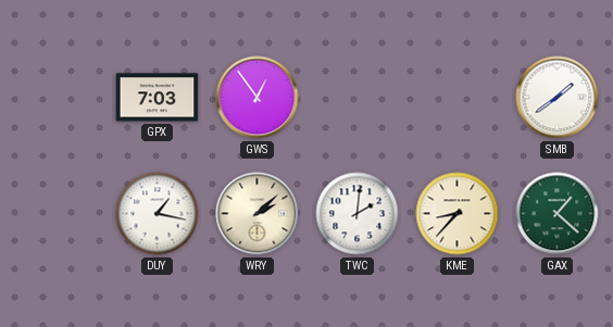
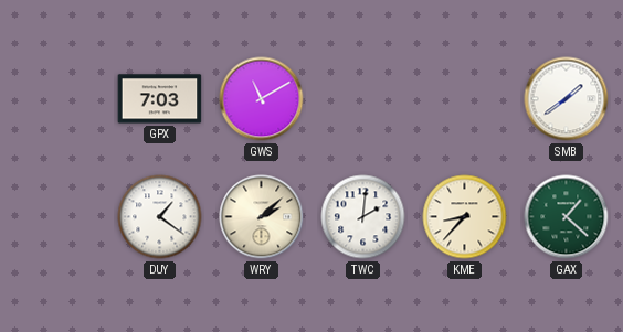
GWS: 12:54 -> 11:10 (262, 99)
DUY: 1:17 -> 1:21 (160, 217)
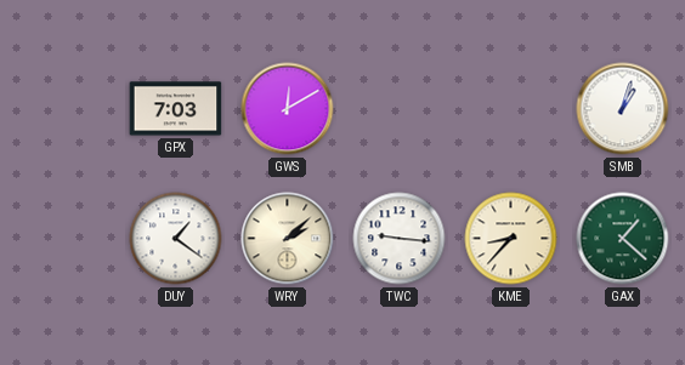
GWS: 11:10 -> 12:10 (288, 109)
SMB: 1:39 -> 1:03 (623, 109)
TWC: 2:01 -> 9:16 (400, 239)
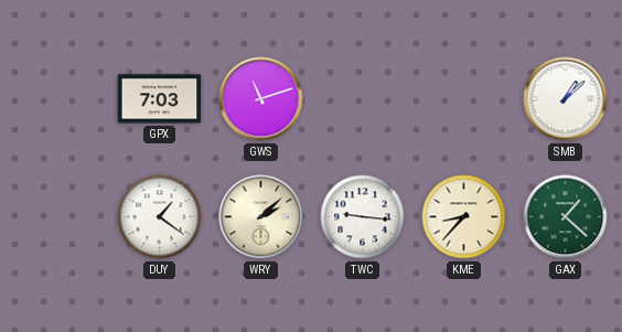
GWS: 12:10 -> 11:12 (261, 99)
SMB: 1:03 -> 1:08 (566, 99)
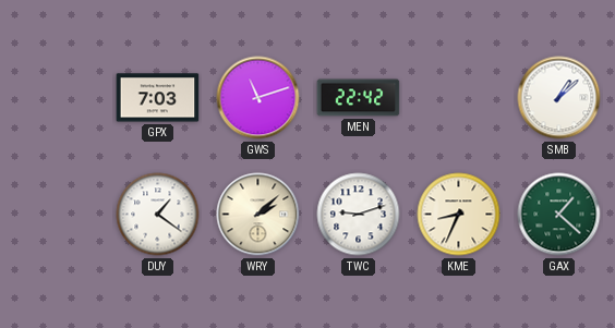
MEN: none -> 22:42 (359, 98)
TWC: 9:16 -> 9:12 (359, 215)
KME: 8:37 -> 8:34 (459, 215)
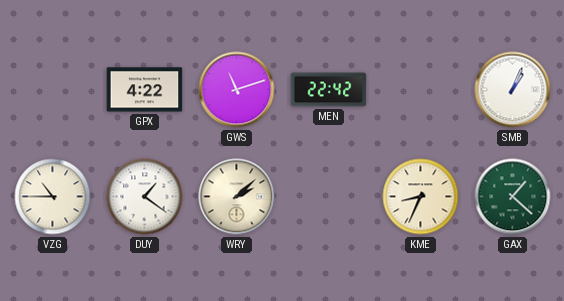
GPX: 7:03 -> 4:22 (145, 90)
SMB: 1:08 -> 1:04 (513, 90)
VZG: none -> 10:45 (53, 197)
TWC: 9:12 -> none (359, 215)
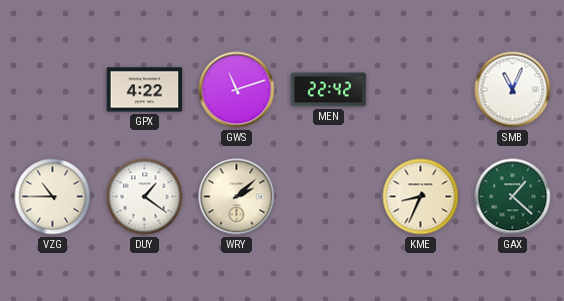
SMB: 1:04 -> 11:04 (513, 90)
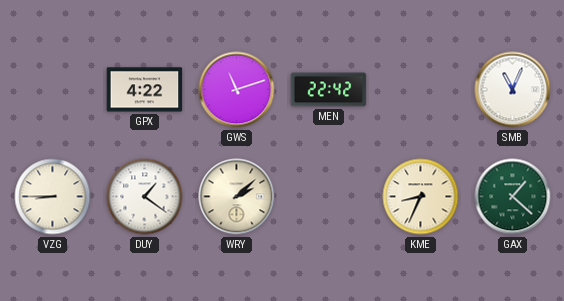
VZG: 10:45 -> 8:45 (53, 197)
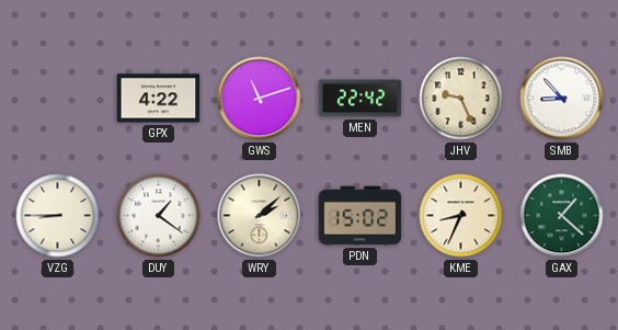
JHV: none -> 9:26 (461, 99)
SMB: 11:04 -> 8:53 (562, 99)
PDN: none -> 15:02 (360, 216)
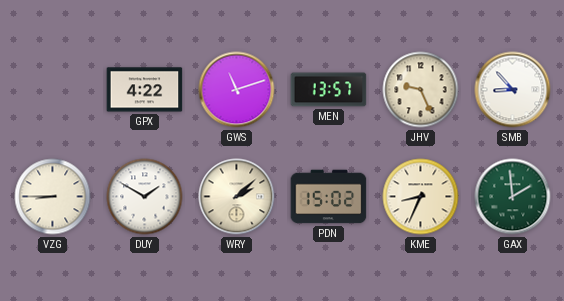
MEN: 22:42 -> 13:57 (329, 90)
DUY: 1:21 -> 1:50 (145, 197)
GAX: 1:22 -> 1:59 (513, 197)
